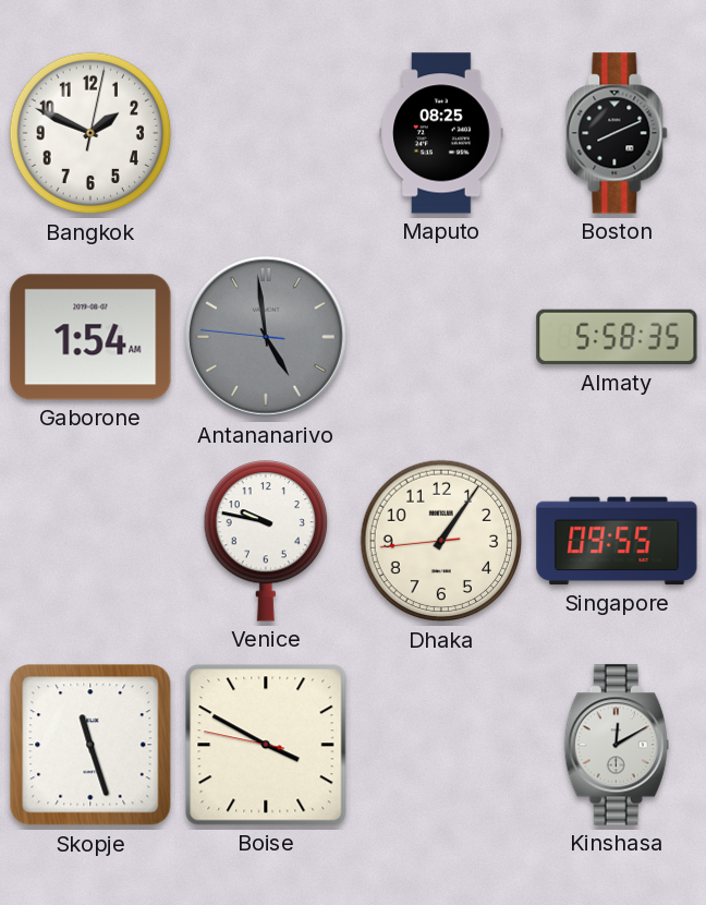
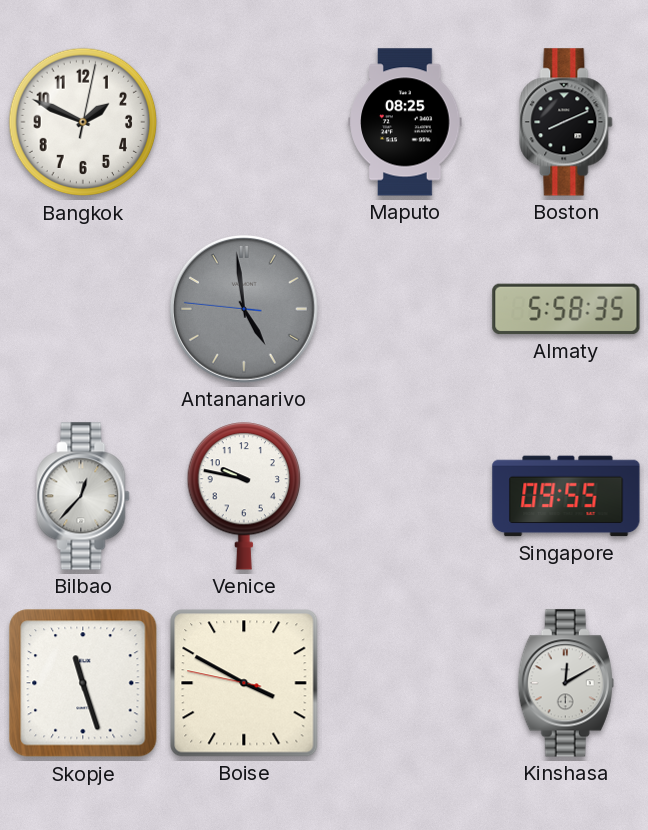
Gaborone: 1:54 -> none (90, 337)
Bilbao: none -> 12:37 (83, 496)
Dhaka: 1:05 -> none (441, 541)
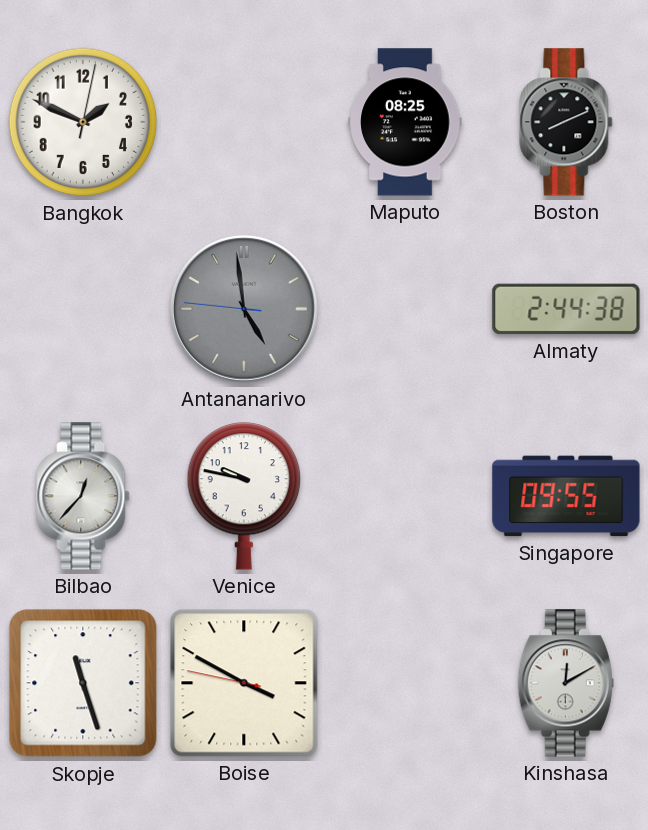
Almaty: 5:58 -> 2:44 (566, 309)
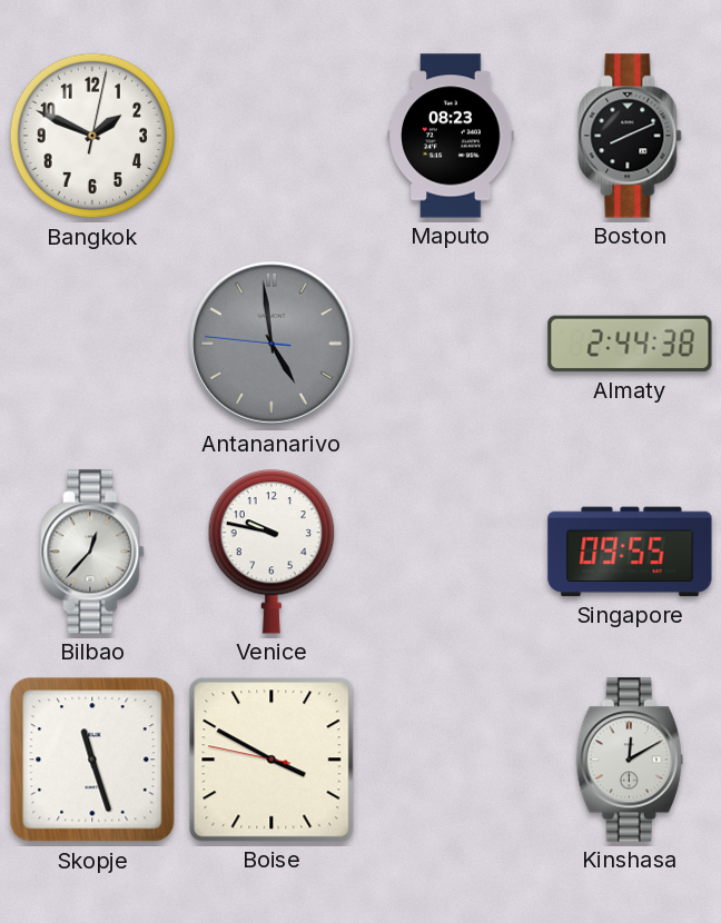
Maputo: 08:25 -> 08:23 (451, 136)
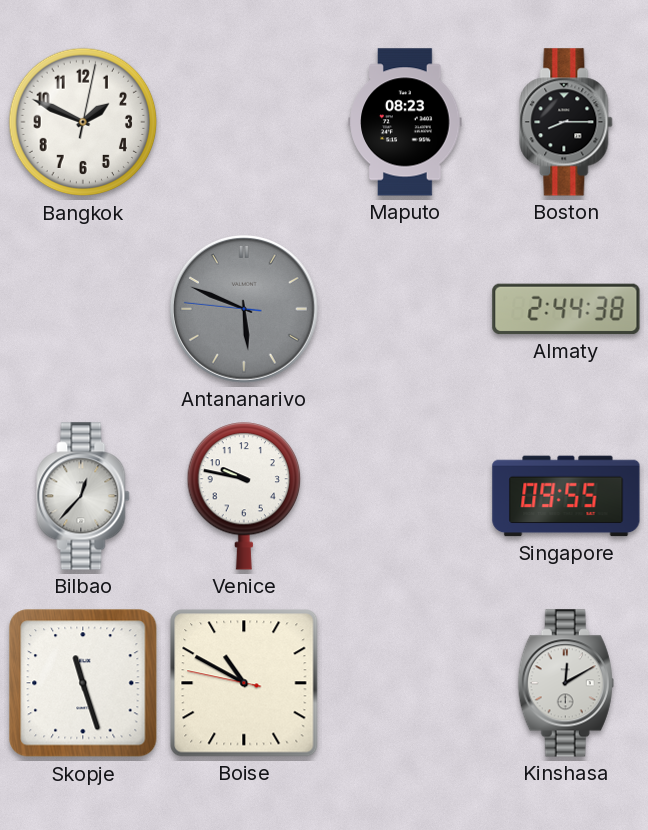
Boston: 8:11 -> 8:15 (566, 122)
Antananarivo: 4:58 -> 5:48 (244, 309)
Boise: 3:49 -> 10:49 (244, 683)
